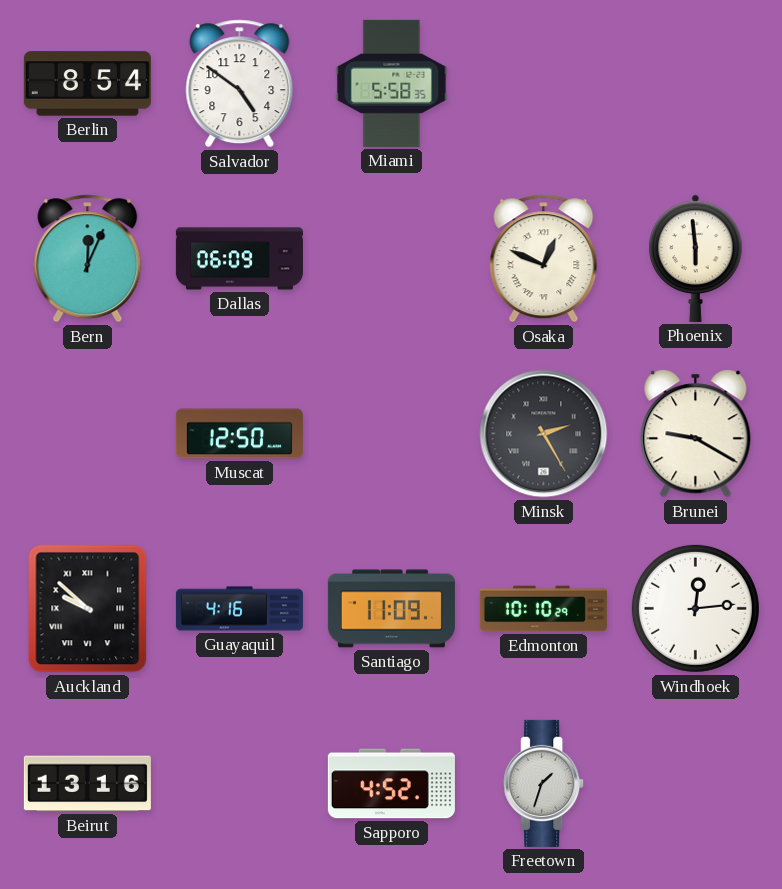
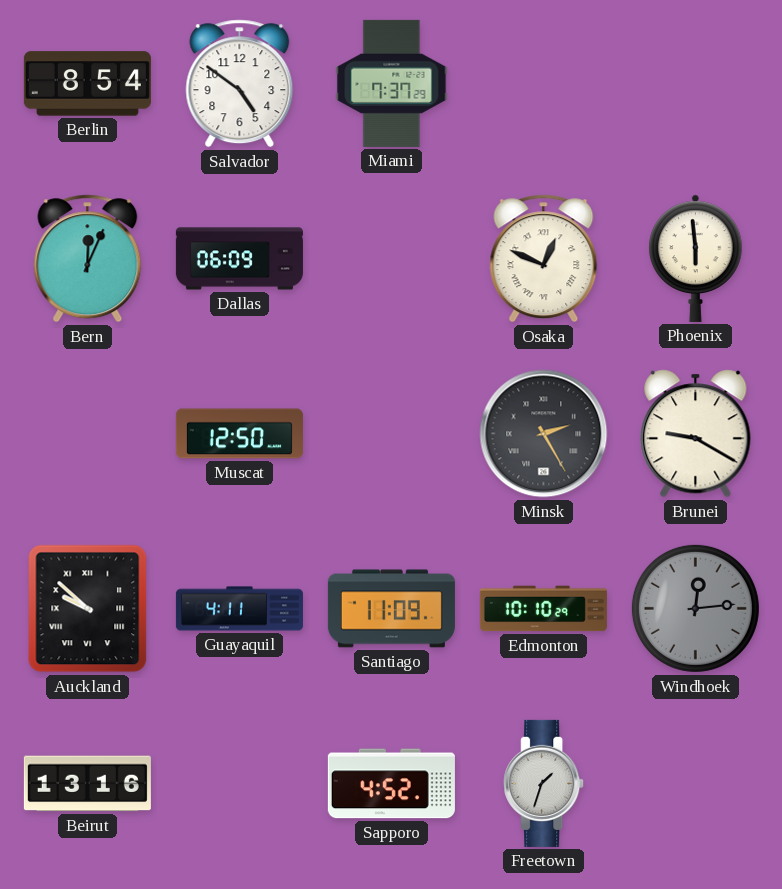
Miami: 5:58 -> 7:37 (392, 83)
Guayaquil: 4:16 -> 4:11 (239, 609)
Windhoek dial: white -> grey (695, 608)
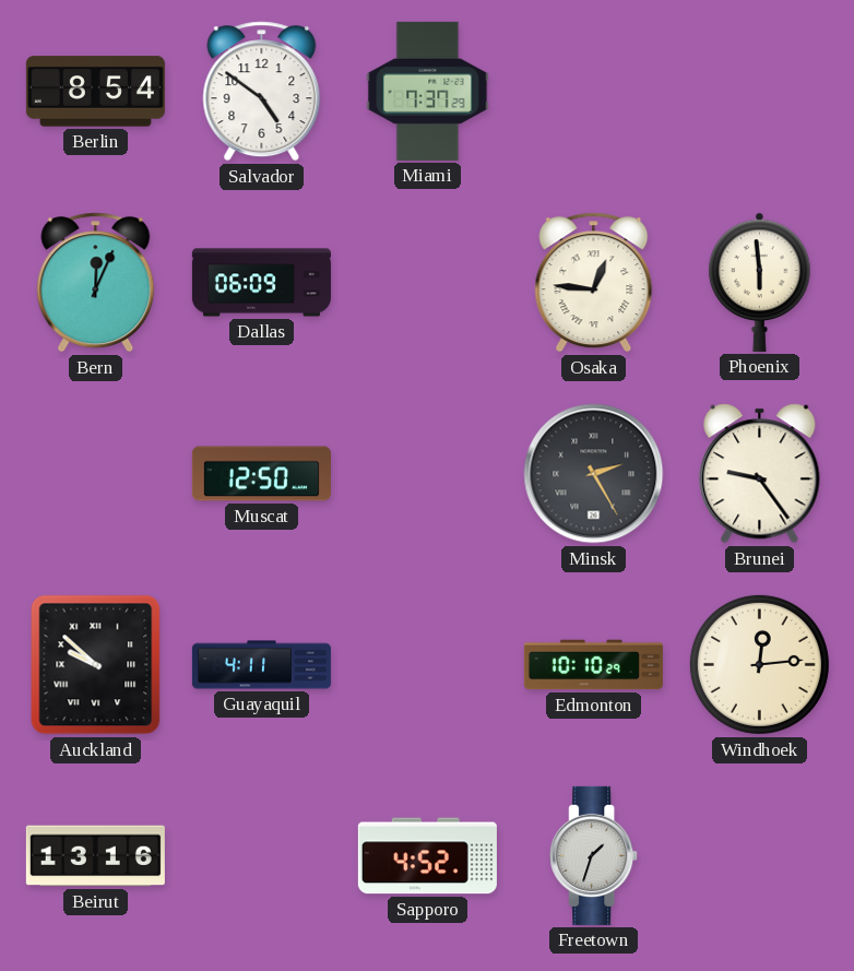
Osaka: 12:49 -> 12:46 (594, 283)
Brunei: 9:20 -> 9:24 (760, 474)
Santiago: 11:09 -> none (391, 609)
Windhoek dial: grey -> cream (759, 664)
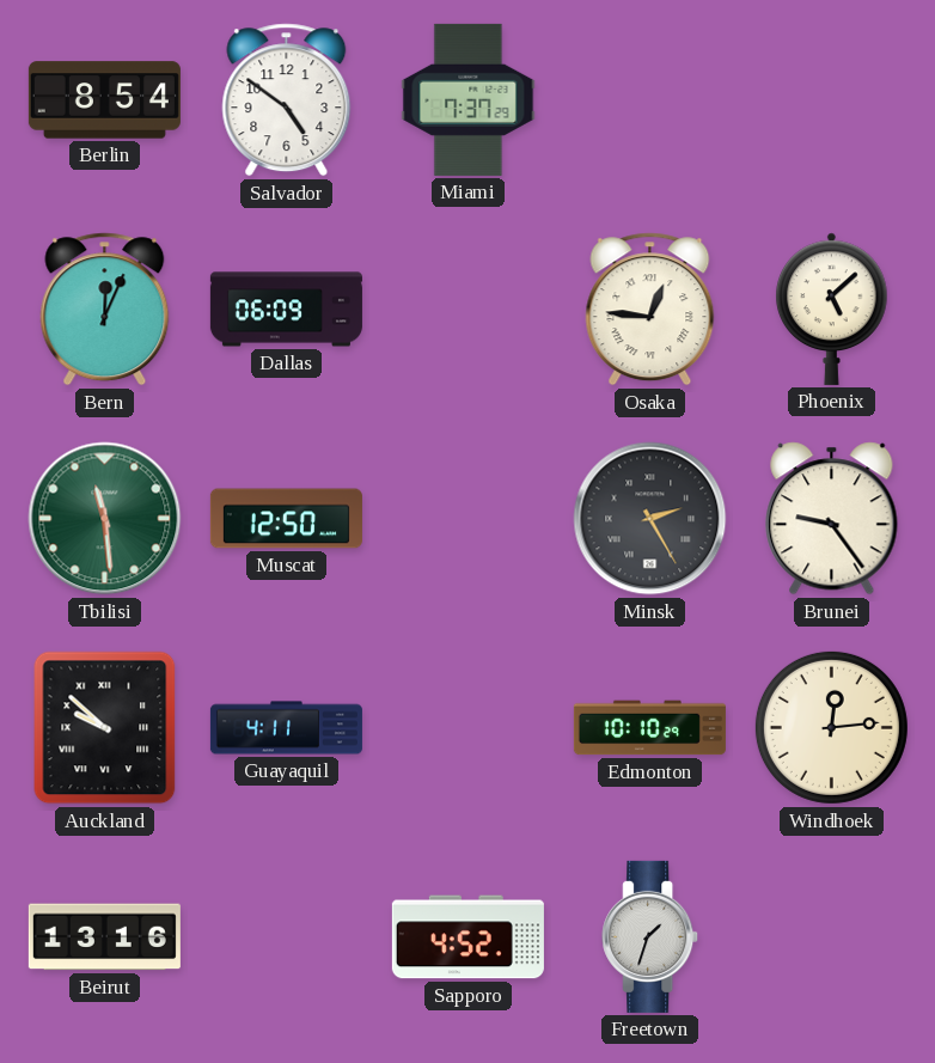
Phoenix: 5:59 -> 5:08 (832, 308)
Tbilisi: none -> 11:29 (105, 519)
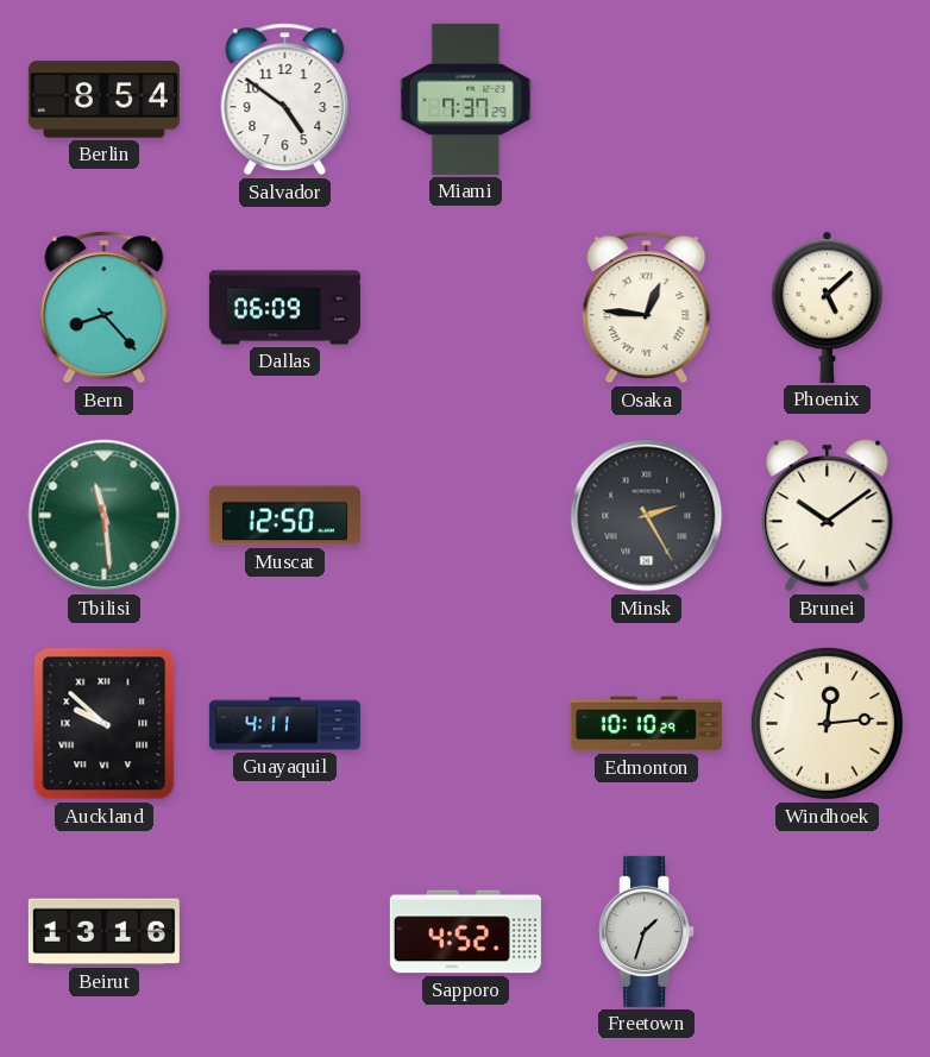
Bern: 12:04 -> 8:23 (105, 308)
Brunei: 9:24 -> 10:09 (828, 516)
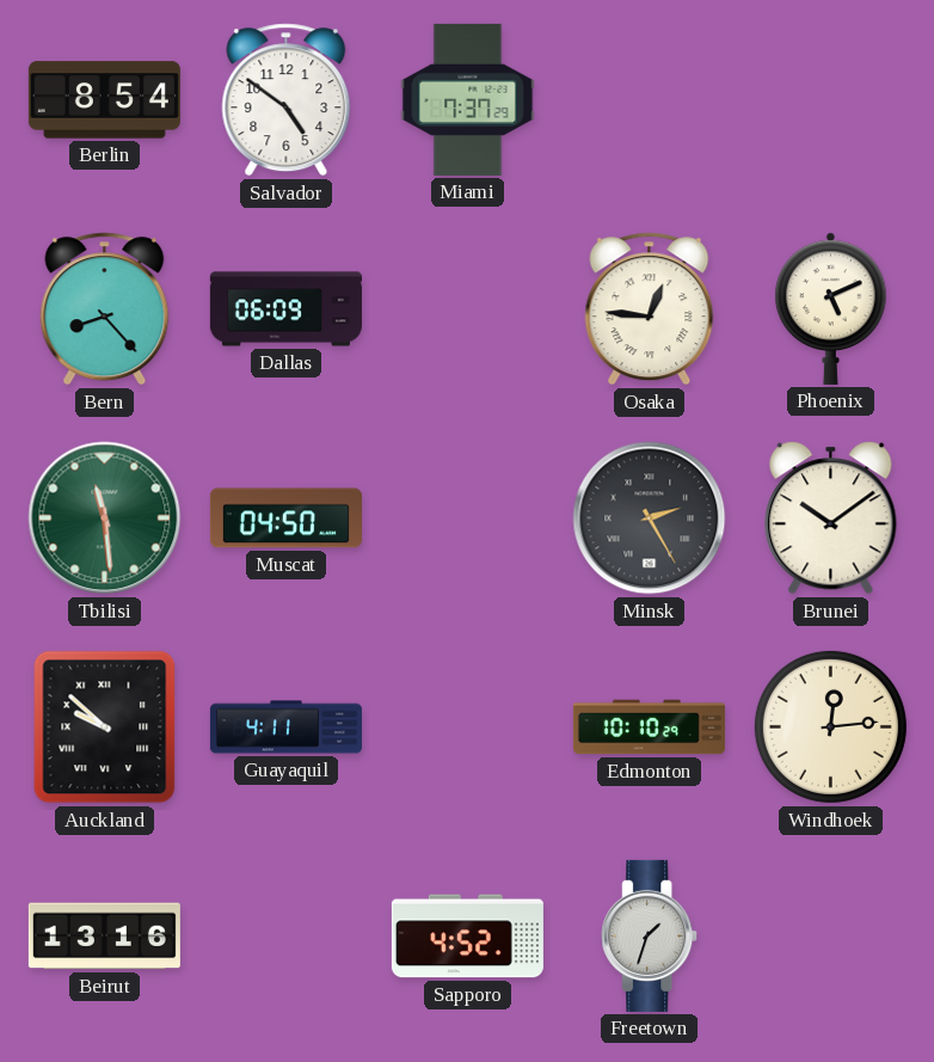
Phoenix: 5:08 -> 5:11 (831, 308)
Muscat: 12:50 -> 04:50 (285, 518)
